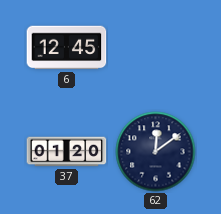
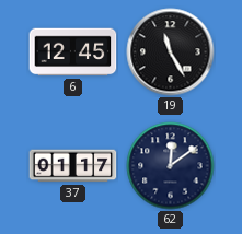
19: none -> 11:25 (171, 52)
37: 01:20 -> 01:17 (73, 166)
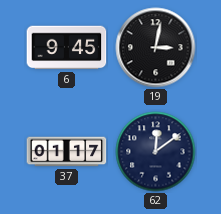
6: 12:45 -> 9:45 (67, 48)
19: 11:25 -> 3:02 (156, 48)
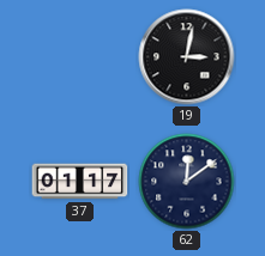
6: 9:45 -> none (67, 48)
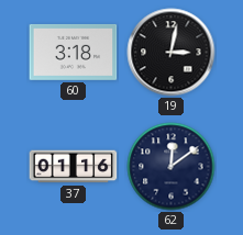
60: none -> 3:18 (74, 52)
37: 01:17 -> 01:16 (74, 167)
